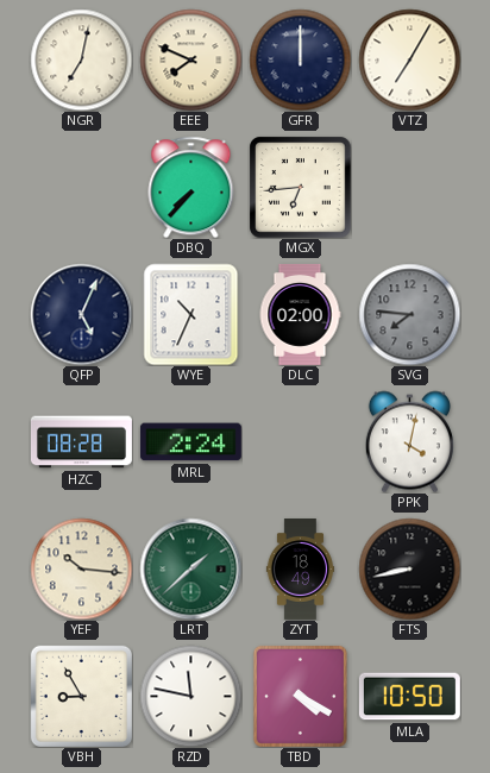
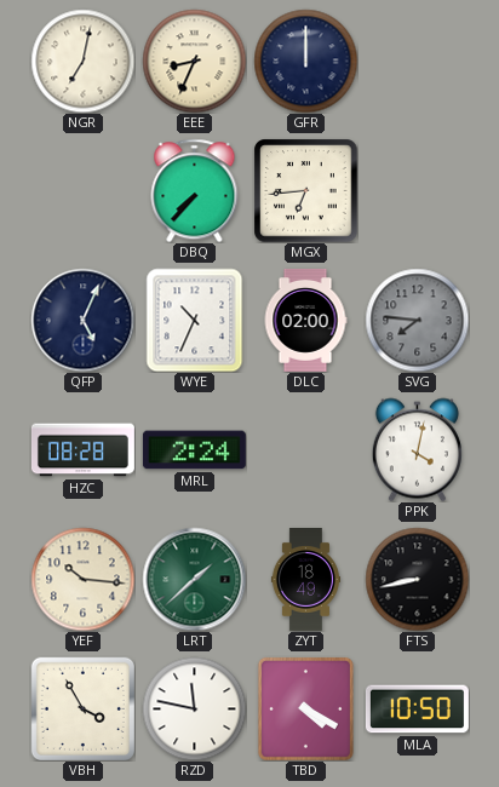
EEE: 7:49 -> 8:34 (194, 61)
VTZ: 7:05 -> none (409, 59)
VBH: 8:55 -> 3:55 (82, 708)
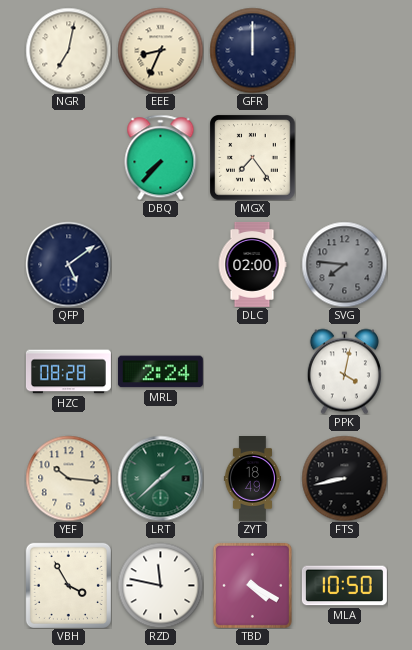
MGX: 6:44 -> 7:24 (252, 157)
QFP: 5:04 -> 5:09 (68, 264)
WYE: 10:34 -> none (195, 320)
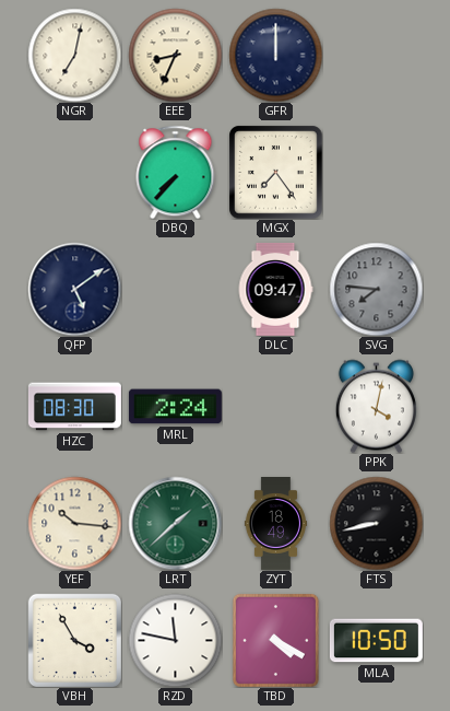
DLC: 02:00 -> 09:47 (275, 289)
HZC: 08:28 -> 08:30 (74, 407)
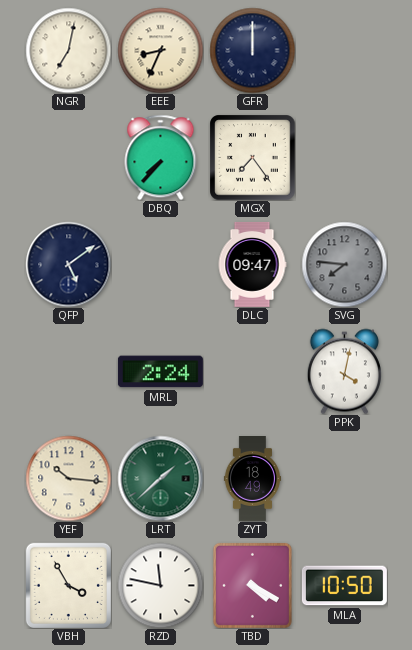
HZC: 08:30 -> none (74, 407)
FTS: 8:43 -> none (376, 523)
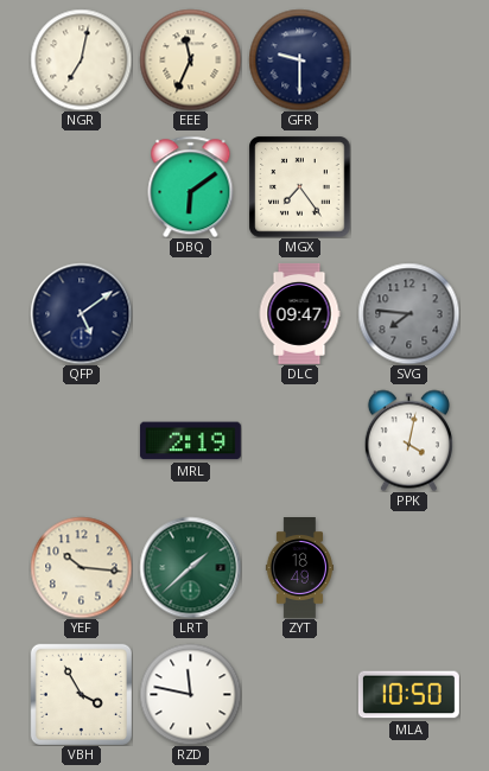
EEE: 8:34 -> 11:34 (190, 59)
GFR: 12:00 -> 9:30 (299, 59)
DBQ: 7:37 -> 6:09 (191, 186)
MRL: 2:24 -> 2:19 (190, 441)
TBD: 4:20 -> none (252, 585)
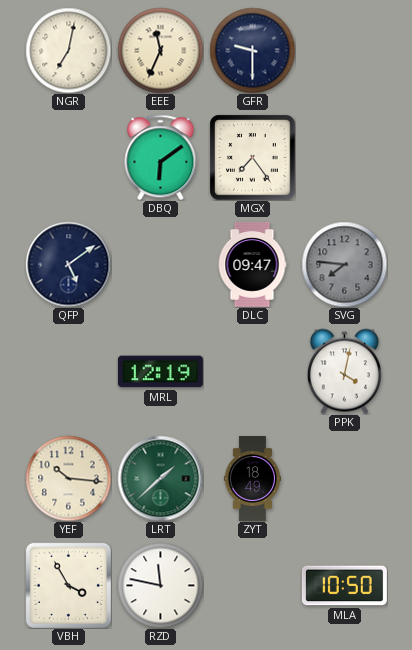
MRL: 2:19 -> 12:19 (160, 372)
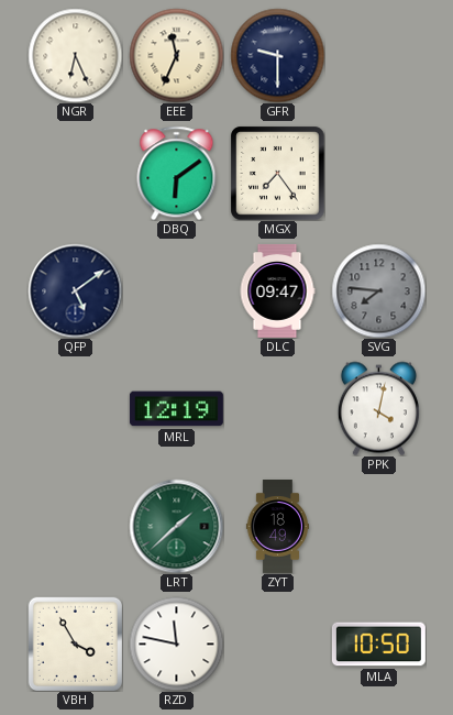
NGR: 7:02 -> 6:26 (75, 55)
YEF: 10:16 -> none (68, 478)
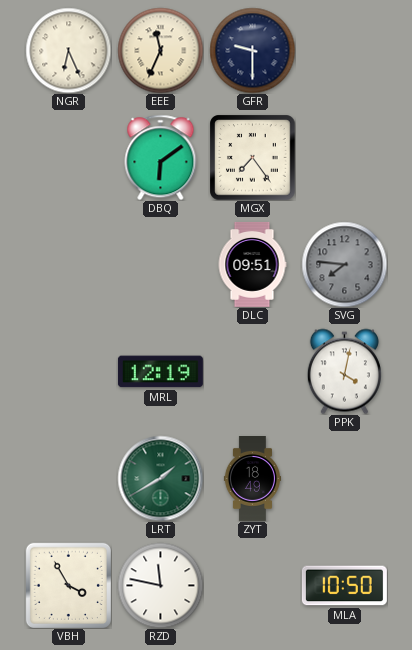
QFP: 5:09 -> none (75, 290)
DLC: 09:47 -> 09:51 (252, 264)
LRT: 1:38 -> 1:40 (160, 478)
